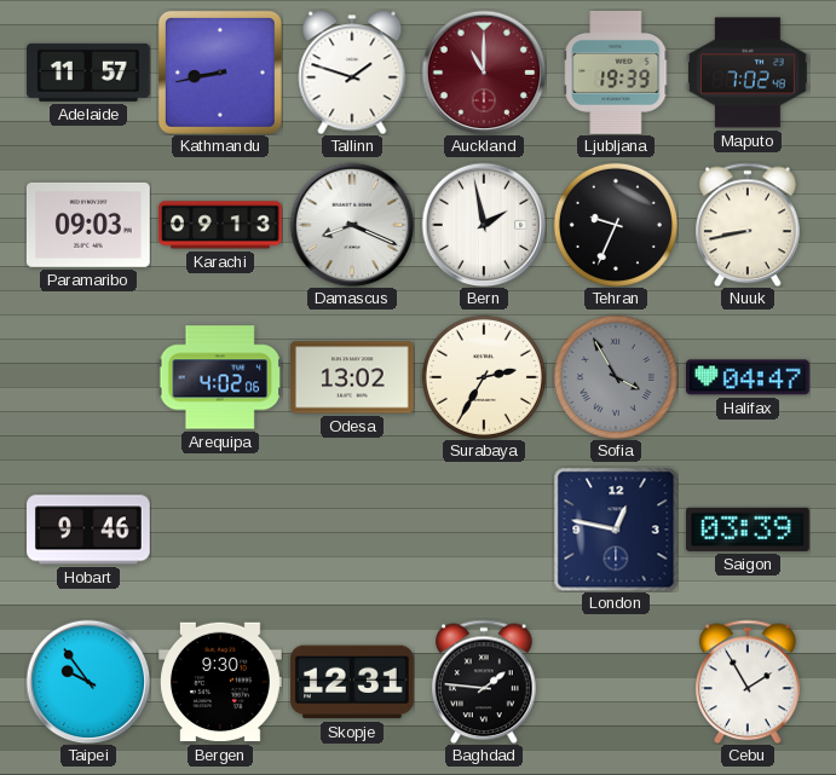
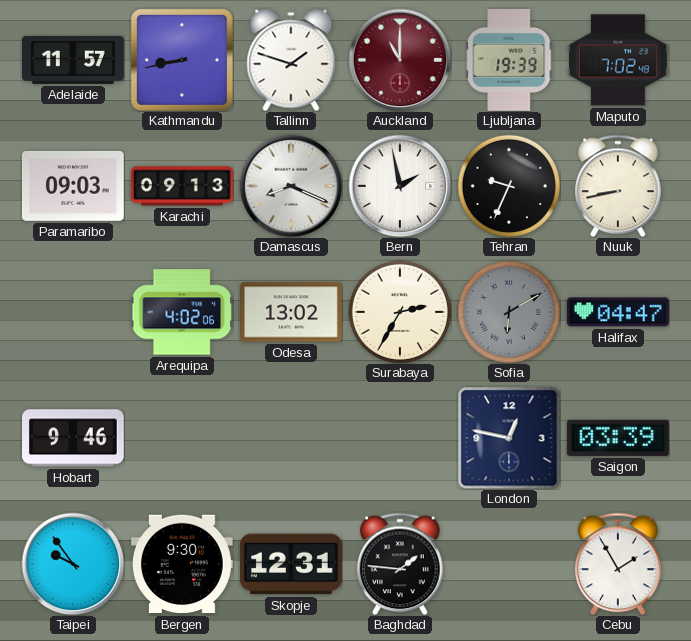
Sofia: 3:55 -> 6:10 (509, 312)
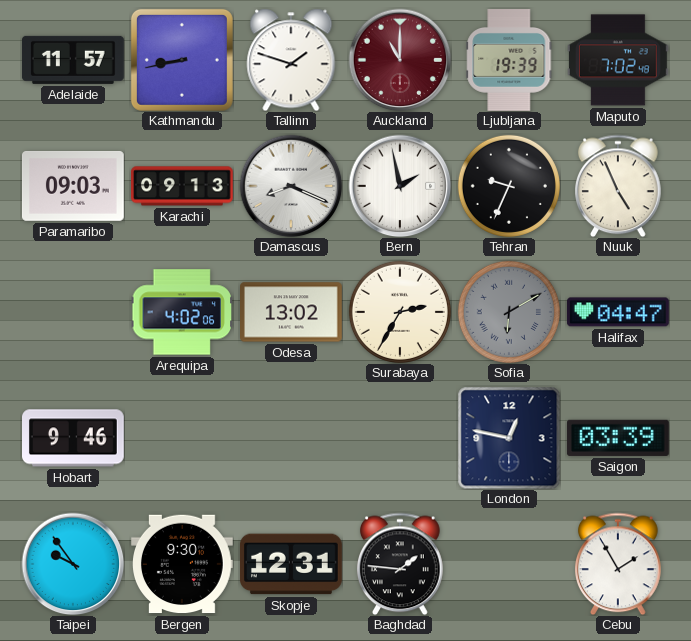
Nuuk: 8:43 -> 4:56 (619, 186)
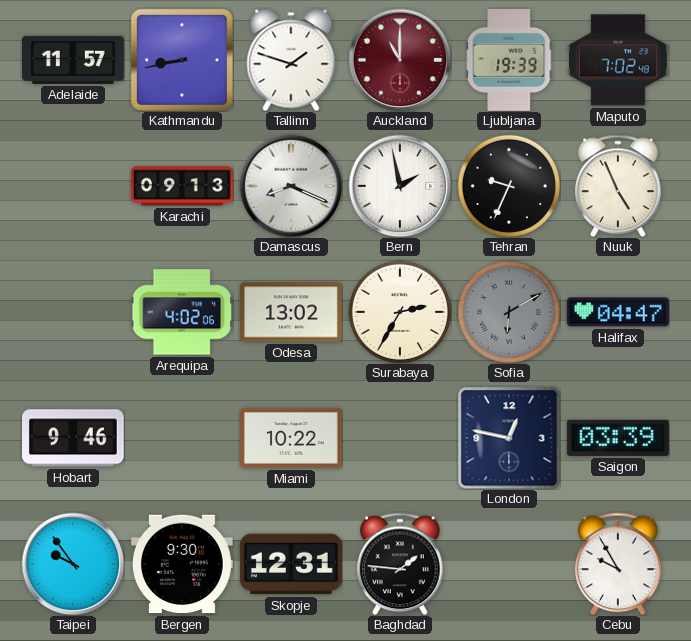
Paramaribo: 09:03 -> none (73, 186)
Miami: none -> 10:22 (292, 438)
Cebu: 1:55 -> 9:55 (619, 564)
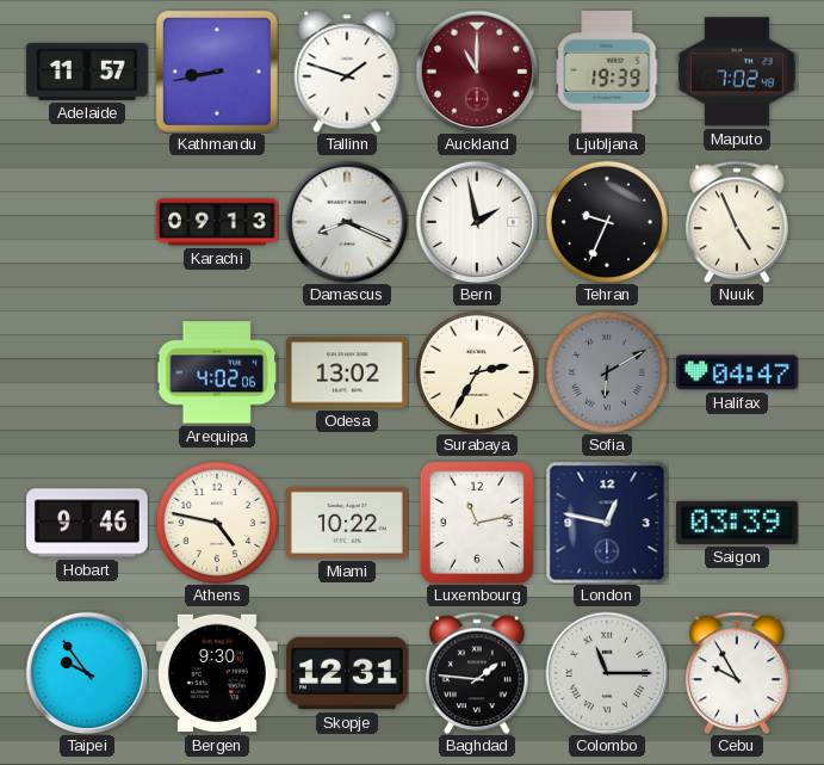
Athens: none -> 4:47 (217, 523)
Luxembourg: none -> 11:13 (477, 523)
Colombo: none -> 11:15 (607, 673)
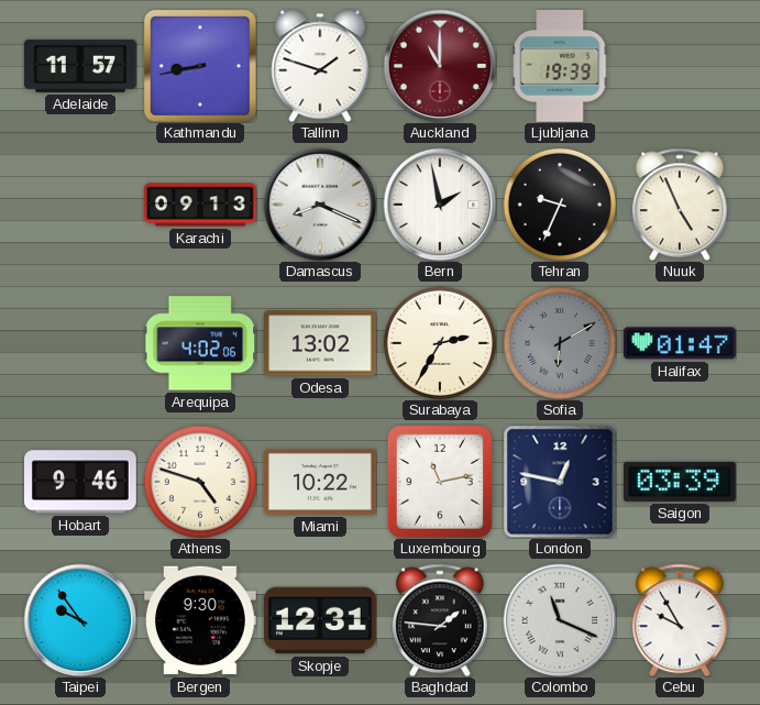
Maputo: 7:02 -> none (737, 72)
Halifax: 04:47 -> 01:47 (680, 343)
Athens: 4:47 -> 4:48 (200, 482)
Colombo: 11:15 -> 11:19 (560, 620)
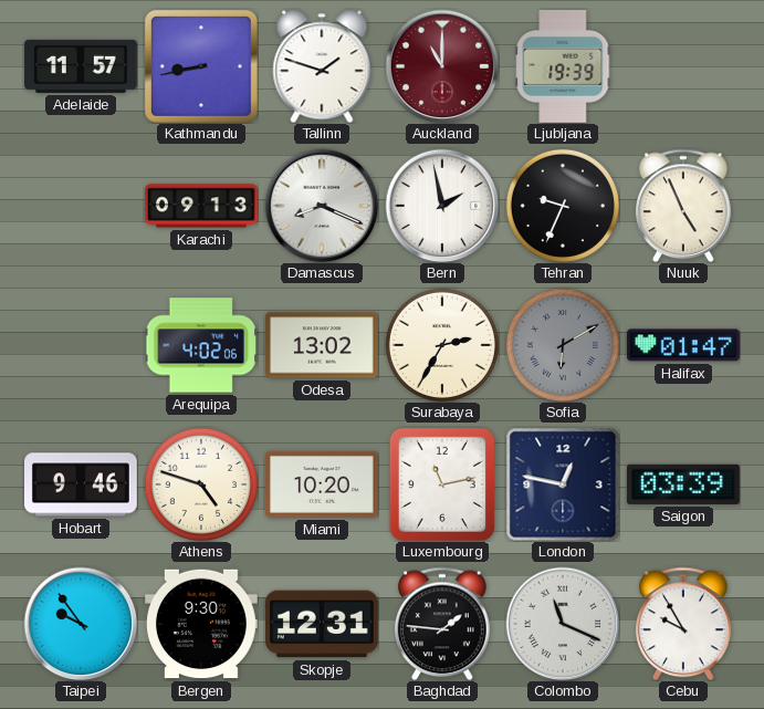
Miami: 10:22 -> 10:20 (323, 484)
